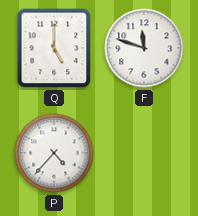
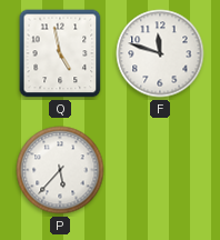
Q: 5:00 -> 4:58 (60, 53)
P: 4:37 -> 5:37 (60, 170)
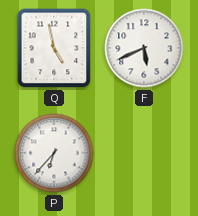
F: 11:48 -> 5:41 (144, 48)
P: 5:37 -> 6:37 (54, 153)
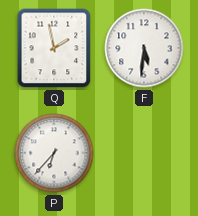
Q: 4:58 -> 1:58 (54, 48)
F: 5:41 -> 5:31 (144, 48)
